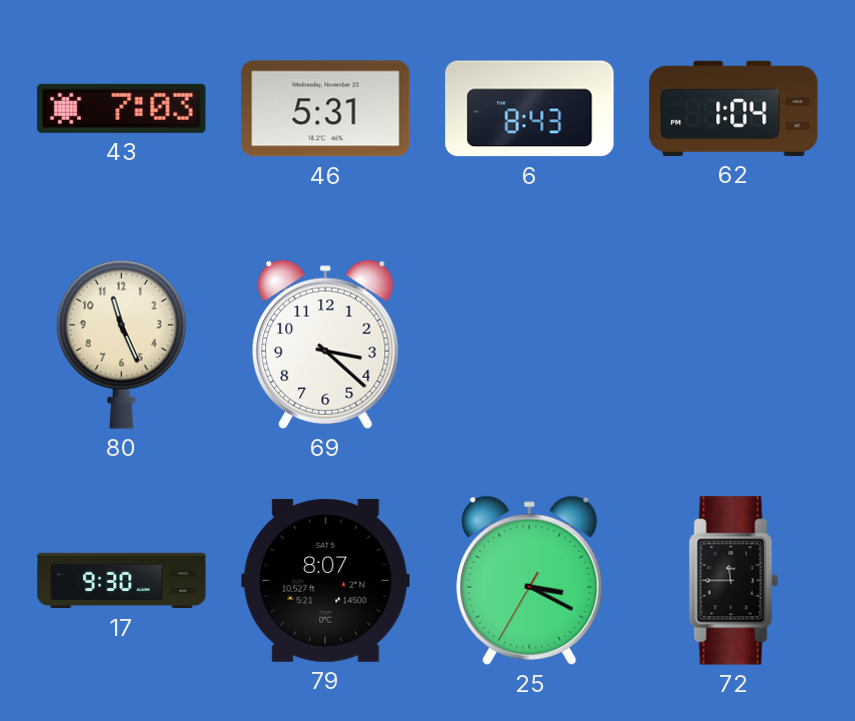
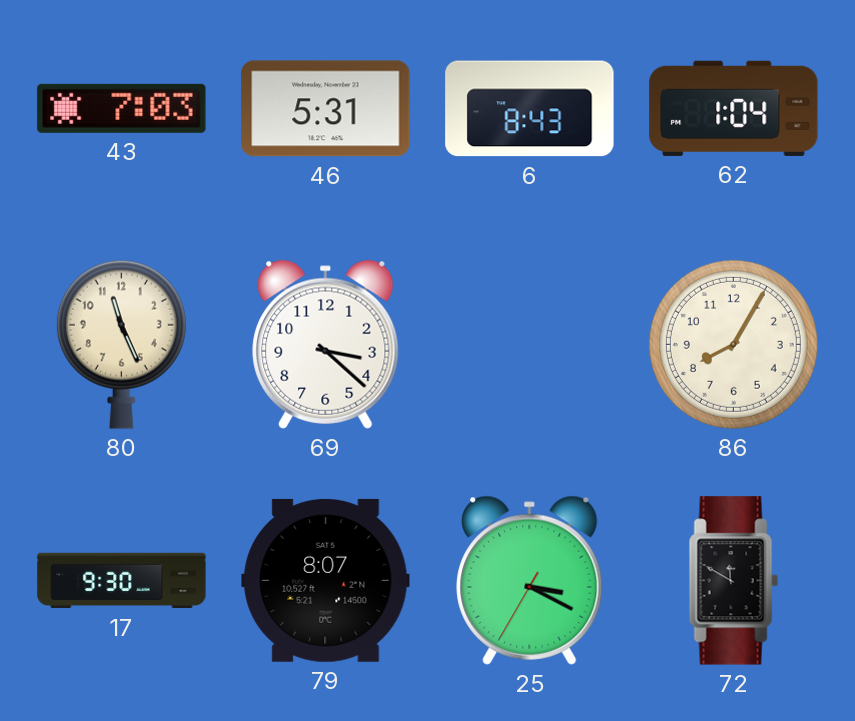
86: none -> 8:05 (733, 344)
72: 11:45 -> 11:50 (733, 581)
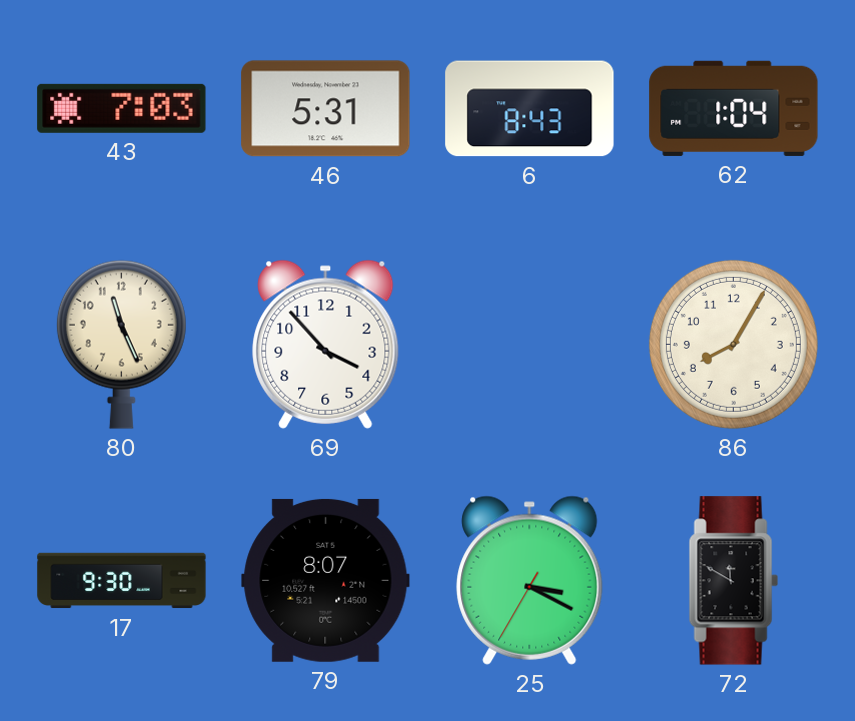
69: 3:22 -> 3:53 (326, 344)
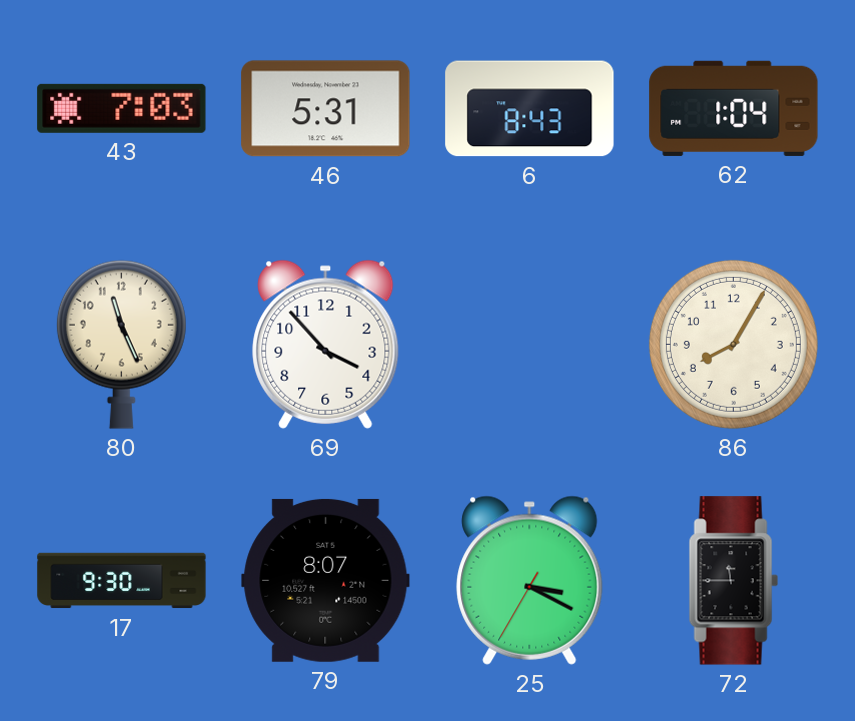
72: 11:50 -> 11:45 (733, 581)
